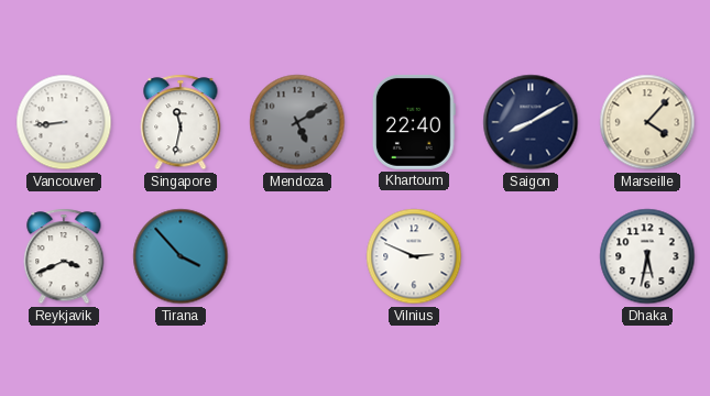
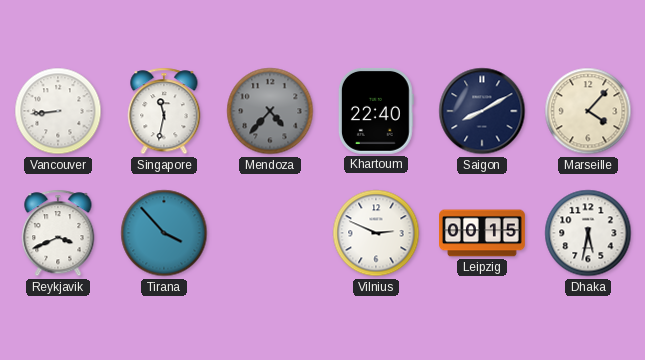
Mendoza: 5:10 -> 4:37 (270, 111)
Leipzig: none -> 00:15 (483, 233)
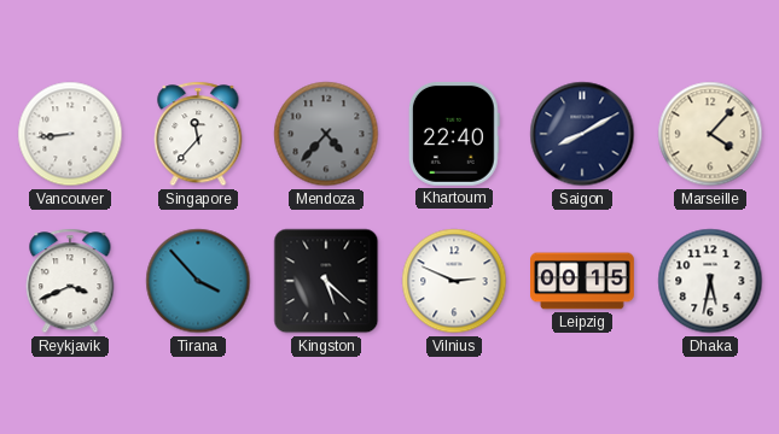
Singapore: 11:32 -> 11:37 (198, 134)
Kingston: none -> 5:22 (326, 281)
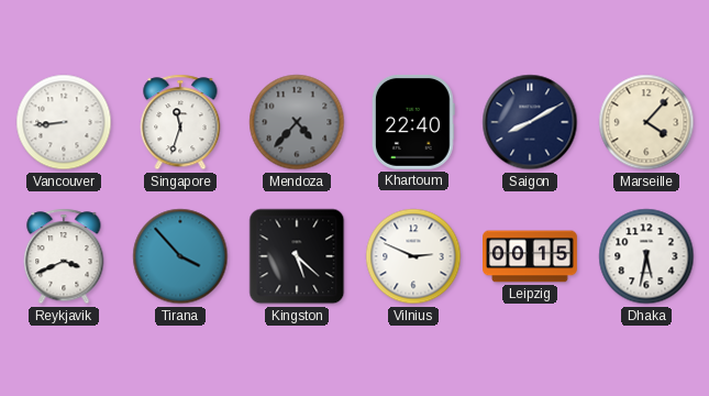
Singapore: 11:37 -> 11:33 (180, 122)
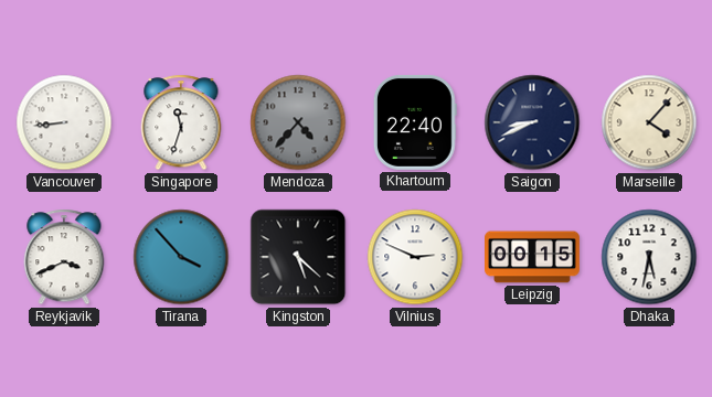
Saigon: 8:10 -> 8:41 (532, 122)
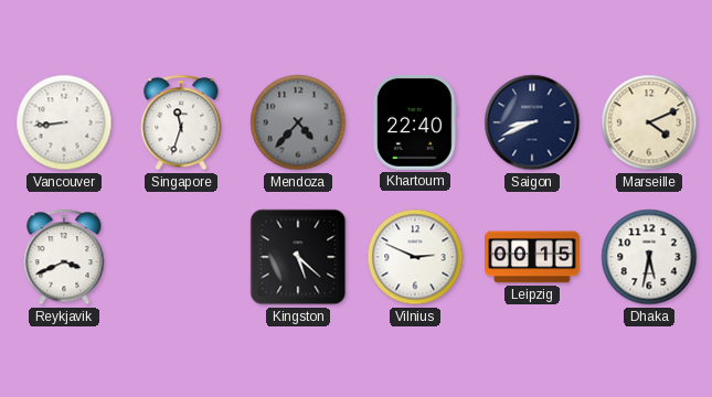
Marseille: 4:07 -> 4:11 (649, 122)
Tirana: 3:53 -> none (181, 257)
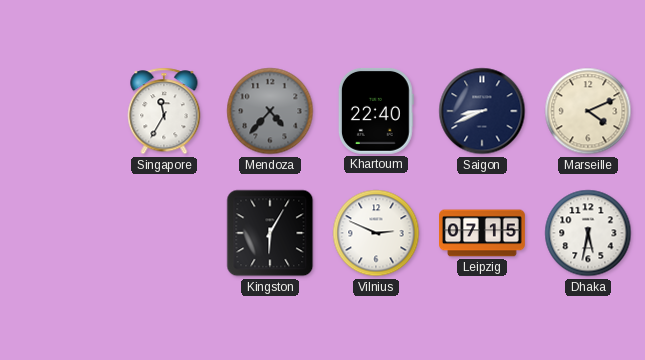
Vancouver: 8:44 -> none (64, 122)
Singapore: 11:33 -> 11:35 (164, 111)
Reykjavik: 3:41 -> none (64, 257)
Kingston: 5:22 -> 6:05 (270, 233)
Leipzig: 00:15 -> 07:15 (483, 233)
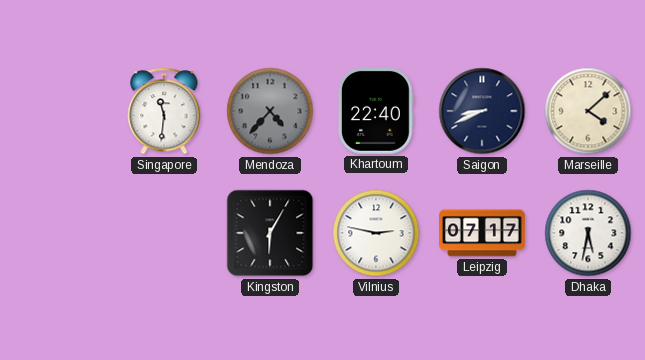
Singapore: 11:35 -> 11:31 (164, 111)
Marseille: 4:11 -> 4:08 (588, 111)
Vilnius: 2:49 -> 2:47 (376, 233)
Leipzig: 07:15 -> 07:17 (483, 233)
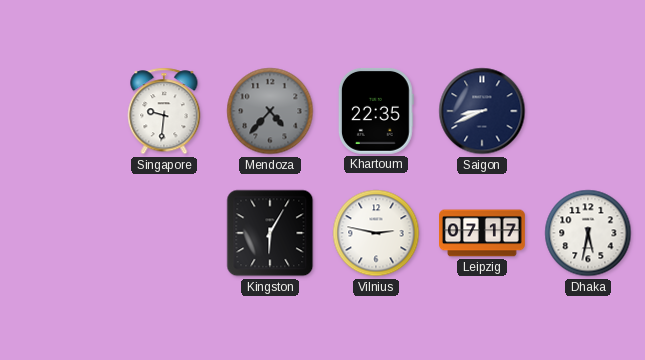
Singapore: 11:31 -> 9:31 (164, 111)
Khartoum: 22:40 -> 22:35 (376, 111)
Marseille: 4:08 -> none (588, 111)
